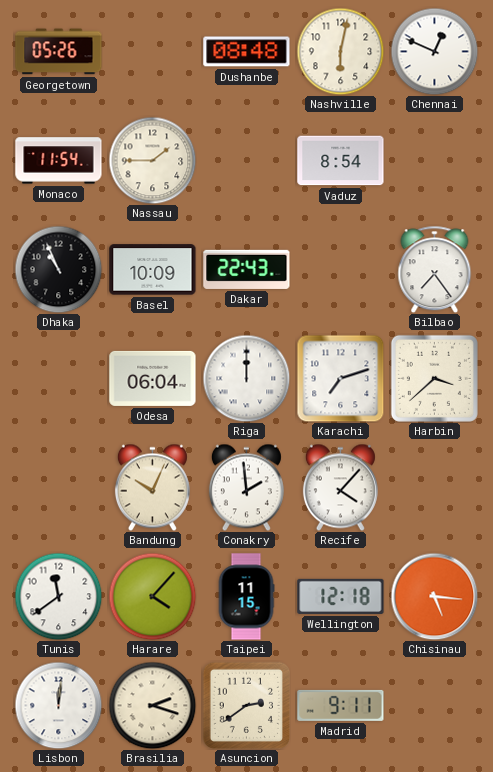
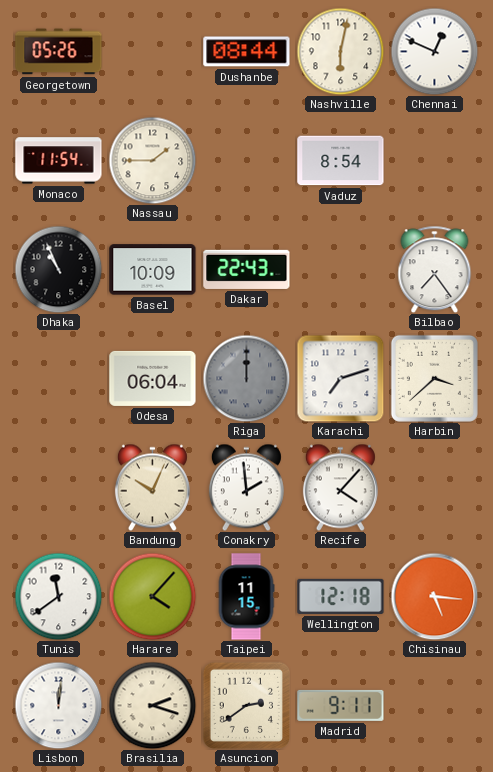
Dushanbe: 08:48 -> 08:44 (247, 52)
Riga dial: white -> grey (246, 378)
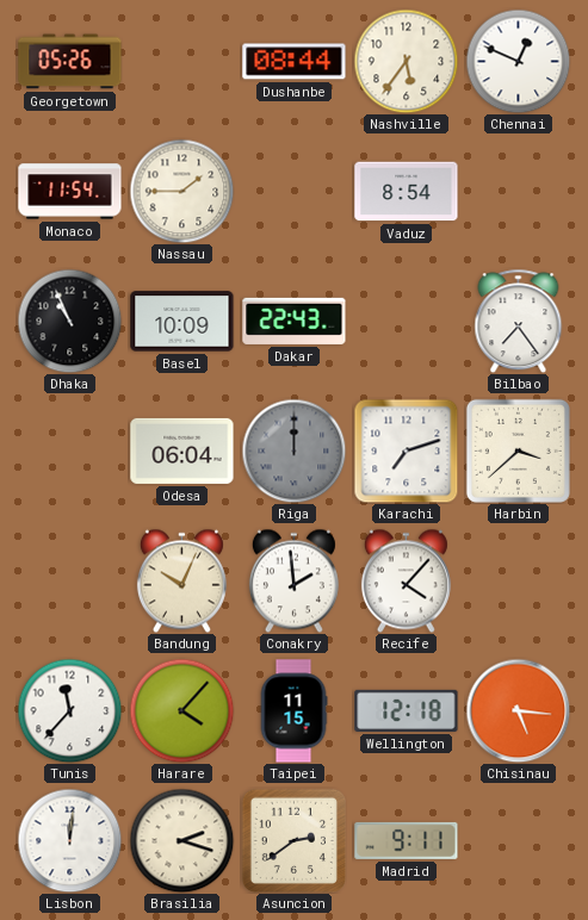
Nashville: 6:02 -> 5:36 (406, 61)
Tunis: 11:39 -> 11:37 (69, 710)
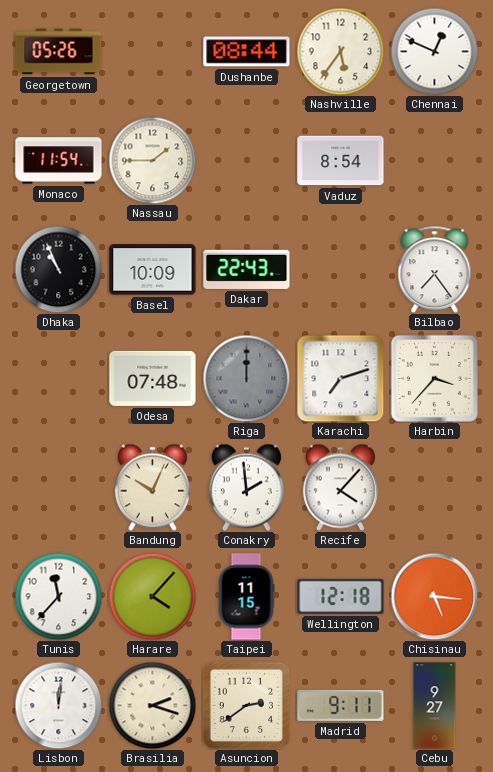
Odesa: 06:04 -> 07:48 (153, 378)
Harbin: 3:38 -> 3:37 (434, 378)
Cebu: none -> 9:27 (435, 706)
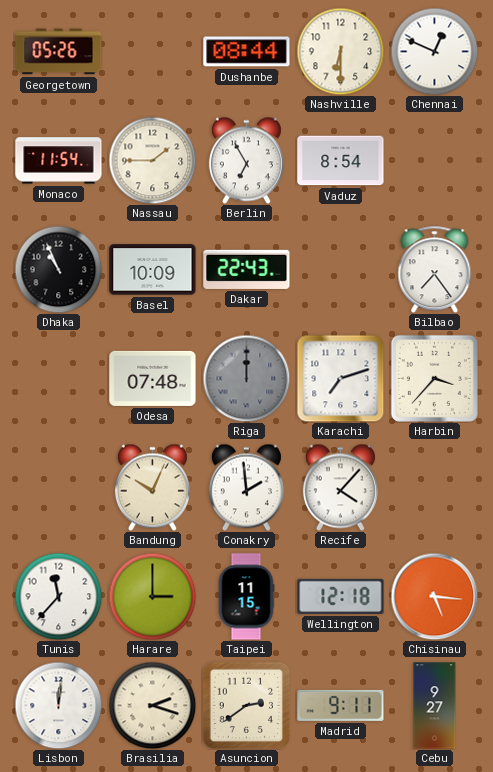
Nashville: 5:36 -> 6:30 (340, 51)
Berlin: none -> 6:55 (246, 160)
Harare: 4:07 -> 3:00 (152, 596)
